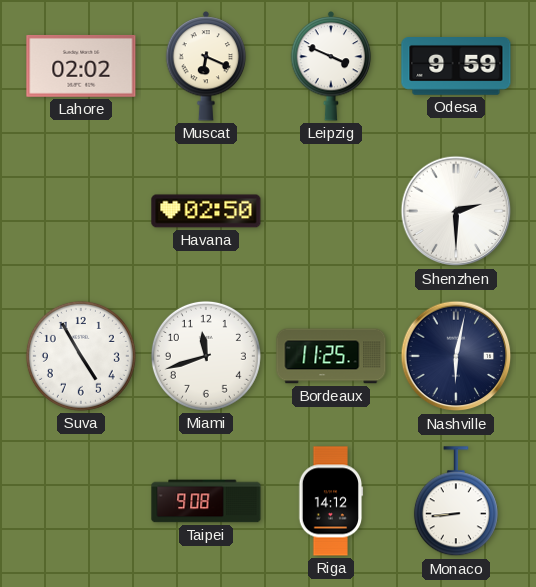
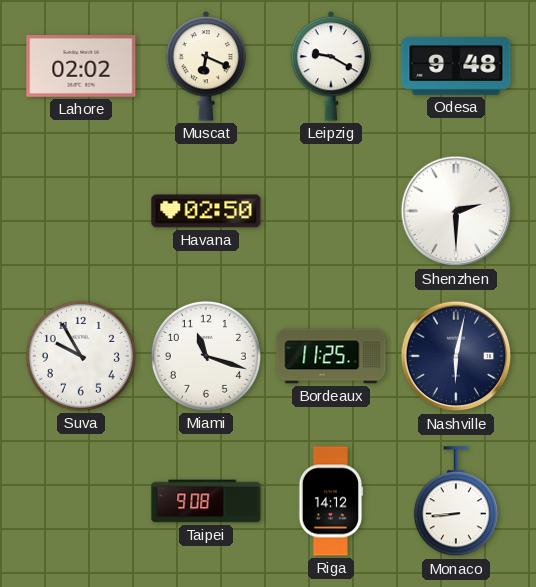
Leipzig: 3:49 -> 9:20 (331, 66)
Odesa: 9:59 -> 9:48 (456, 67)
Suva: 4:55 -> 9:55 (81, 356)
Miami: 11:42 -> 11:18 (206, 356)
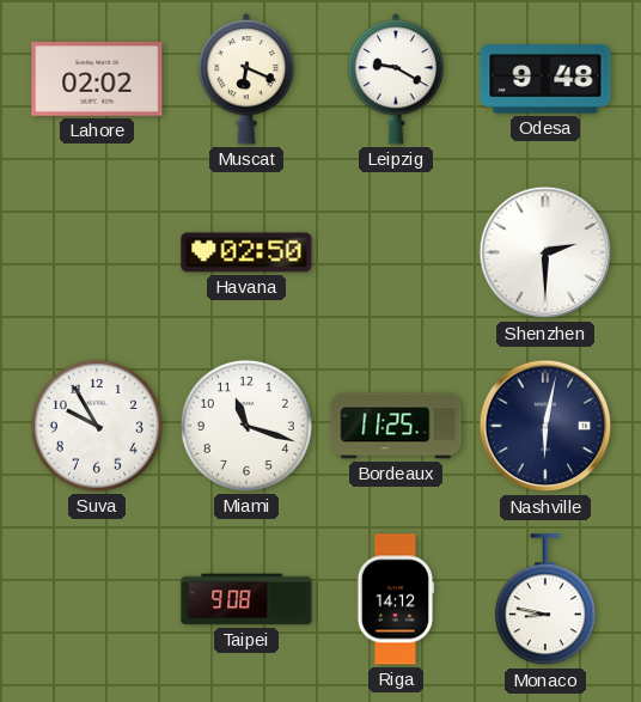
Monaco: 8:44 -> 8:47 (545, 600)
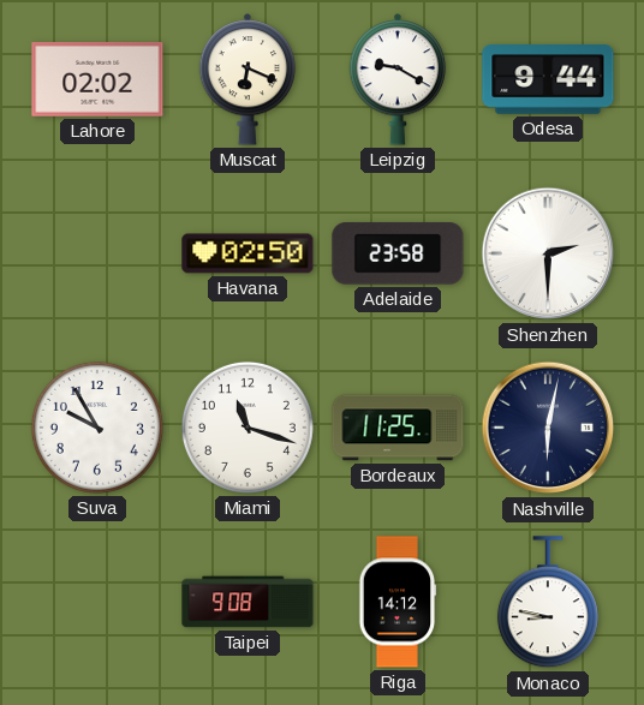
Odesa: 9:48 -> 9:44 (548, 80)
Adelaide: none -> 23:58 (398, 253)
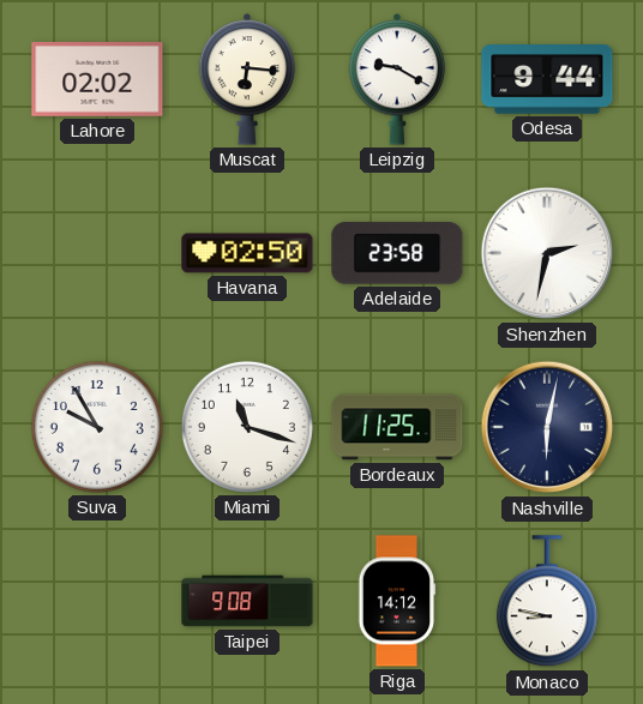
Muscat: 6:19 -> 6:16 (247, 79)
Shenzhen: 2:30 -> 2:32 (547, 253)
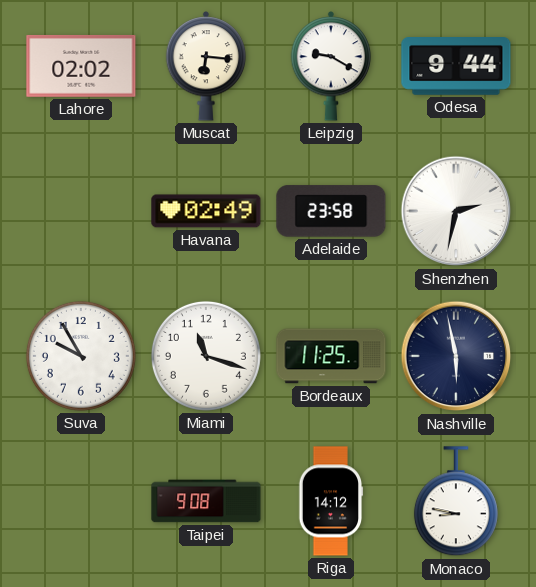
Havana: 02:50 -> 02:49 (206, 211)
Nashville: 6:02 -> 5:58 (456, 356)
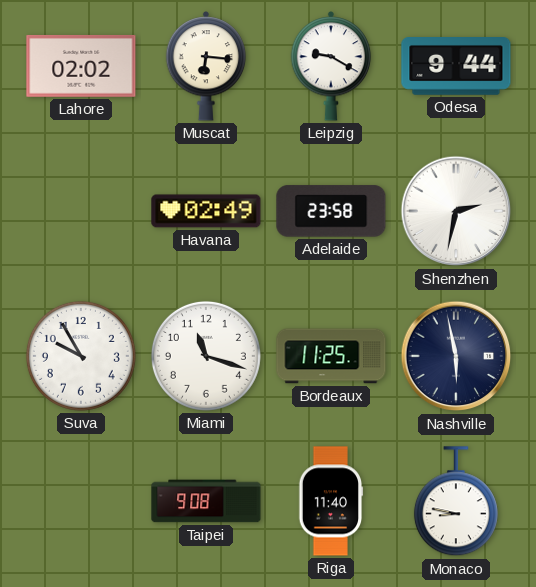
Riga: 14:12 -> 11:40 (331, 501)
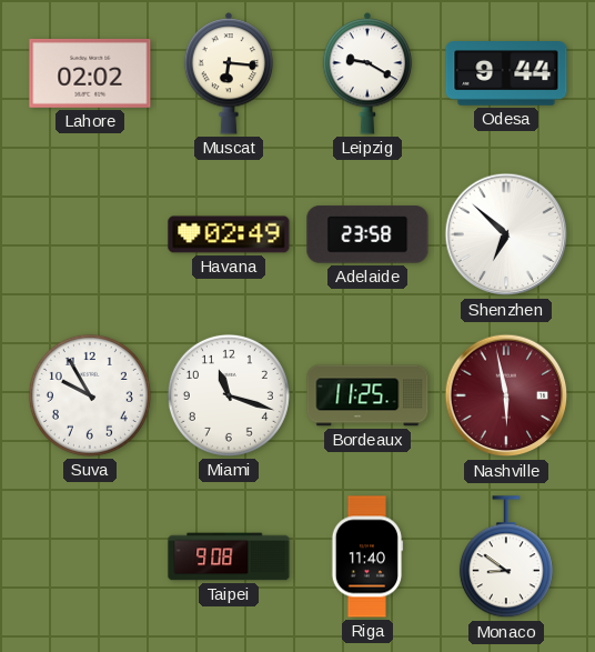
Shenzhen: 2:32 -> 6:52 (506, 234)
Nashville dial: navy -> burgundy (506, 395)
Monaco: 8:47 -> 8:51 (506, 558)
